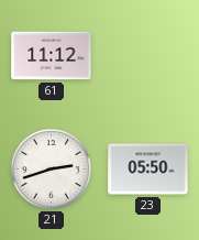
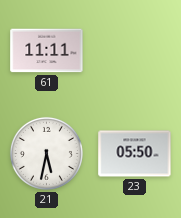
61: 11:12 -> 11:11 (47, 51)
21: 2:42 -> 5:32 (46, 153)
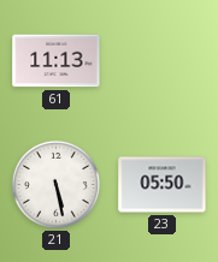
61: 11:11 -> 11:13 (57, 61)
21: 5:32 -> 5:28 (55, 184)
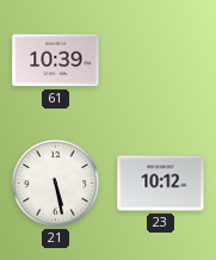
61: 11:13 -> 10:39 (56, 61)
23: 05:50 -> 10:12 (161, 184)
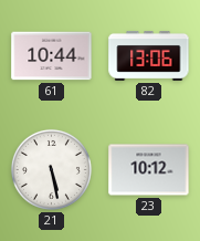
61: 10:39 -> 10:44 (52, 56)
82: none -> 13:06 (149, 55)
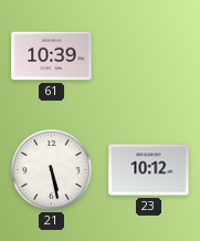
61: 10:44 -> 10:39 (52, 56)
82: 13:06 -> none (149, 55)
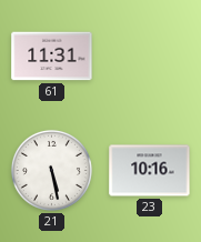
61: 10:39 -> 11:31 (52, 57)
23: 10:12 -> 10:16 (150, 171)
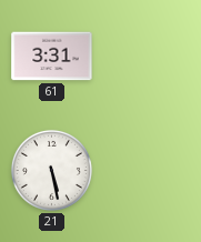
61: 11:31 -> 3:31 (52, 57)
23: 10:16 -> none (150, 171)
